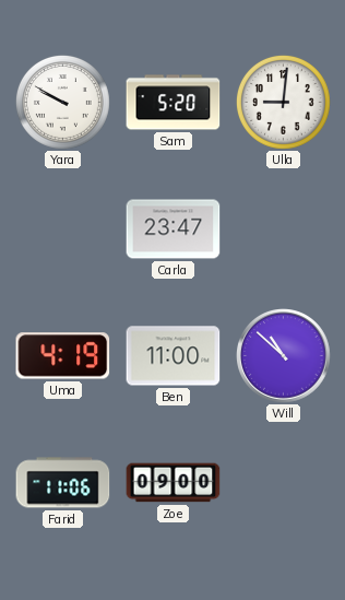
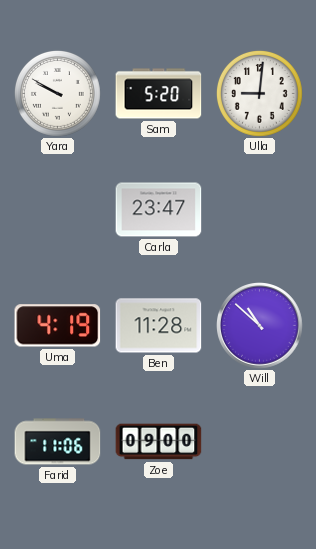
Ben: 11:00 -> 11:28 (159, 326)
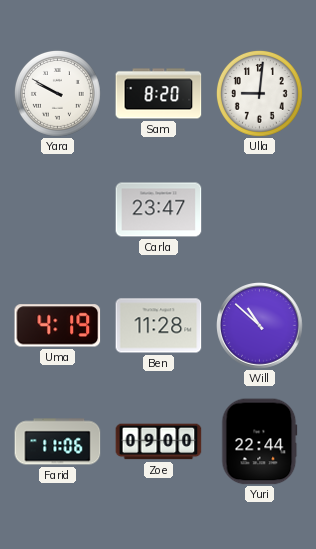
Sam: 5:20 -> 8:20 (159, 94)
Yuri: none -> 22:44 (260, 442)
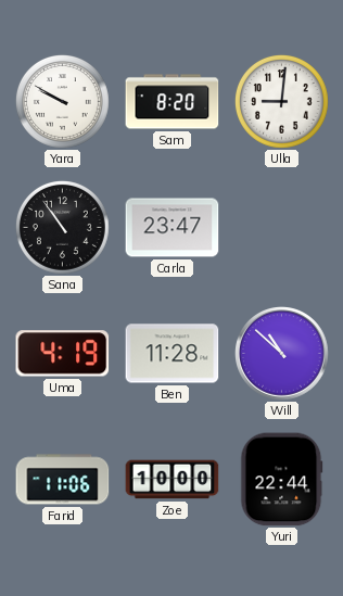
Sana: none -> 10:54 (63, 228)
Zoe: 09:00 -> 10:00 (173, 480)
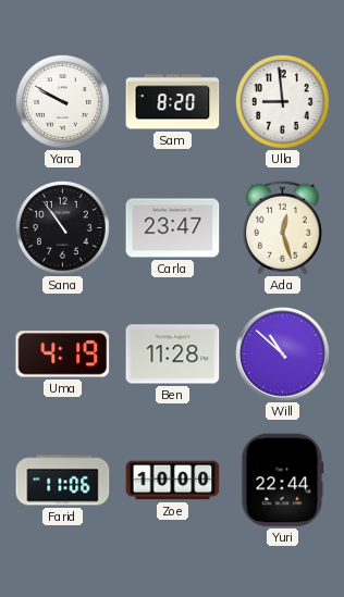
Ulla: 9:01 -> 8:59 (283, 102)
Ada: none -> 12:27 (282, 227)
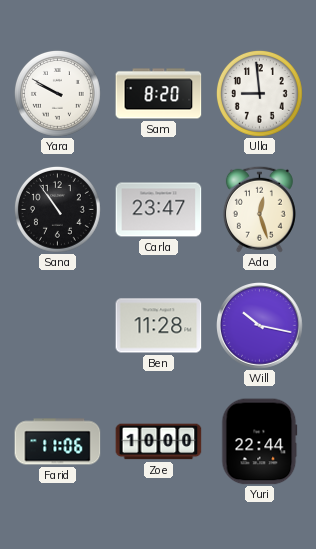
Uma: 4:19 -> none (63, 355)
Will: 10:52 -> 10:17 (260, 326)
